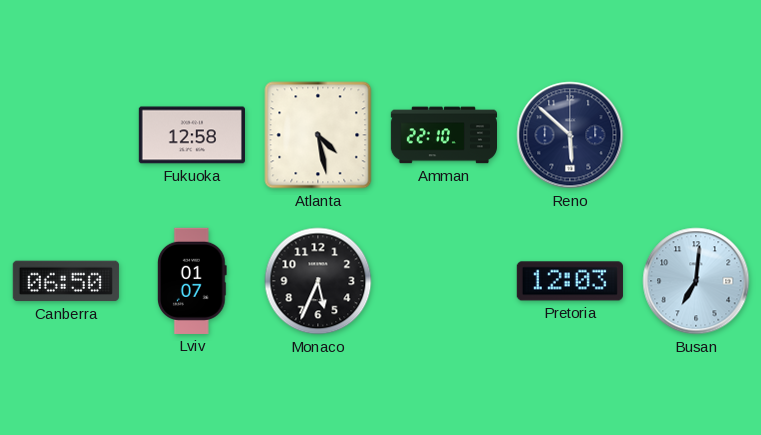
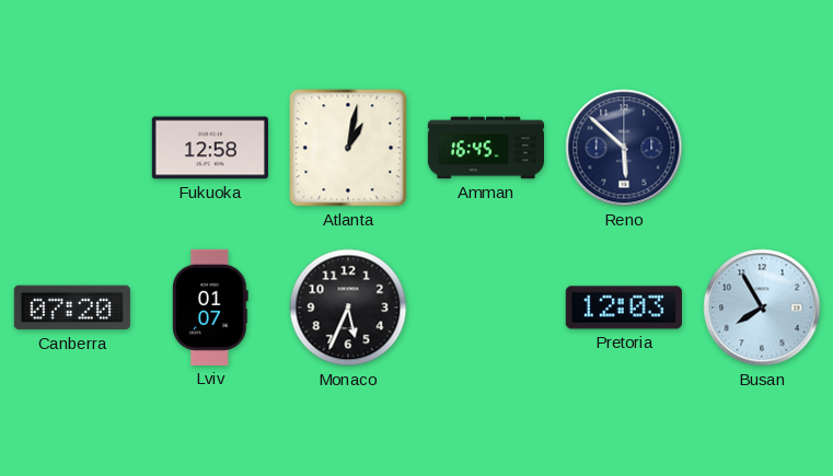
Atlanta: 4:28 -> 1:02 (348, 148)
Amman: 22:10 -> 16:45 (485, 148)
Canberra: 06:50 -> 07:20 (72, 307)
Busan: 7:01 -> 7:55 (762, 307)
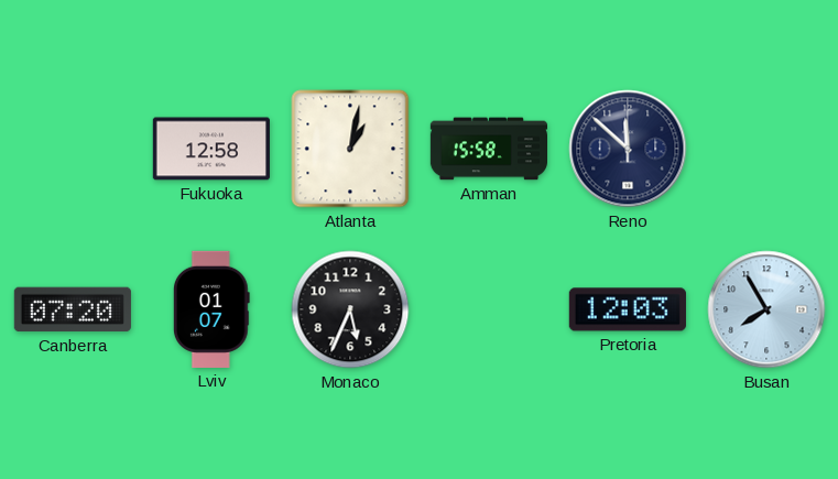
Amman: 16:45 -> 15:58 (488, 149)
Reno: 5:52 -> 11:52 (628, 149)
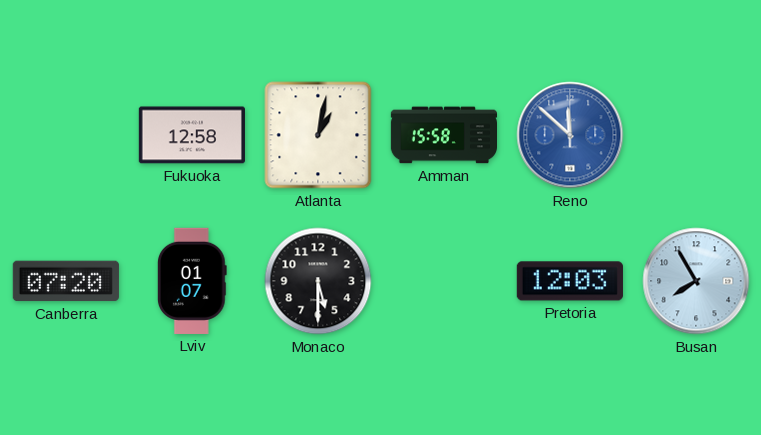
Reno dial: navy -> blue (570, 135)
Monaco: 5:34 -> 5:30 (318, 281)
